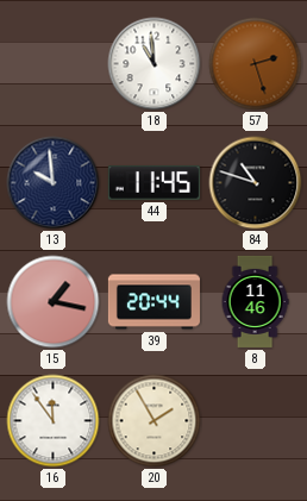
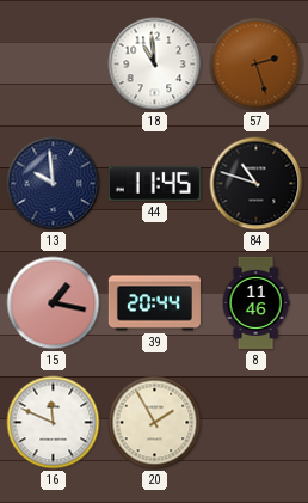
16: 11:54 -> 11:49 (54, 423)
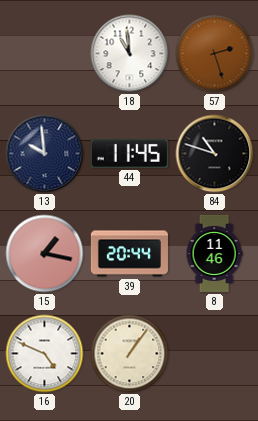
16: 11:49 -> 4:49 (45, 354)
20: 1:55 -> 1:06 (130, 354)
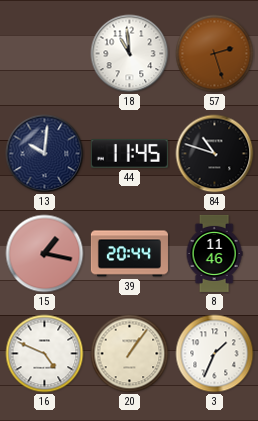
13: 9:59 -> 10:01 (45, 154)
3: none -> 1:34 (215, 354)
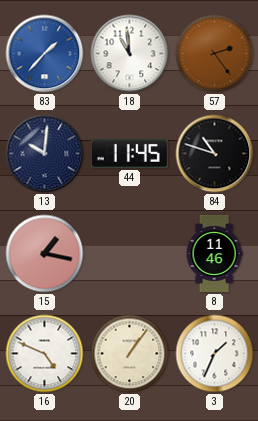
83: none -> 1:37 (45, 54)
57: 2:27 -> 2:24 (215, 54)
39: 20:44 -> none (129, 254)
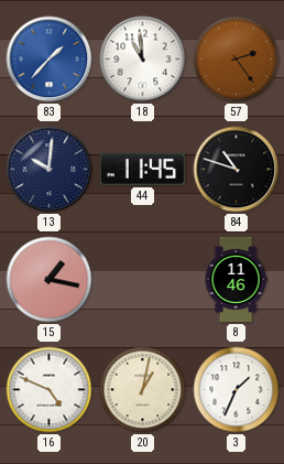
20: 1:06 -> 1:02 (143, 390)
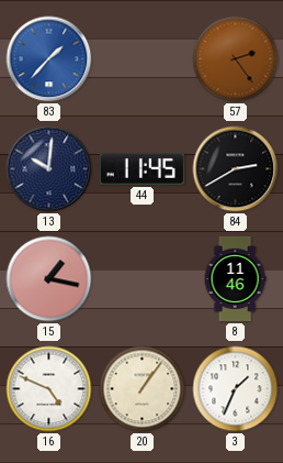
18: 10:59 -> none (143, 60)
84: 10:48 -> 2:40 (236, 169)
20: 1:02 -> 1:06 (143, 389)
